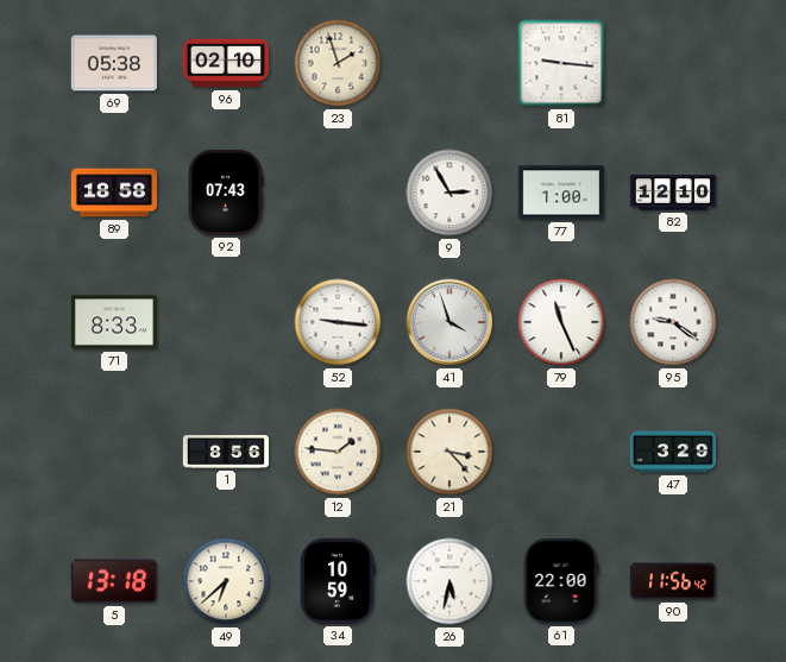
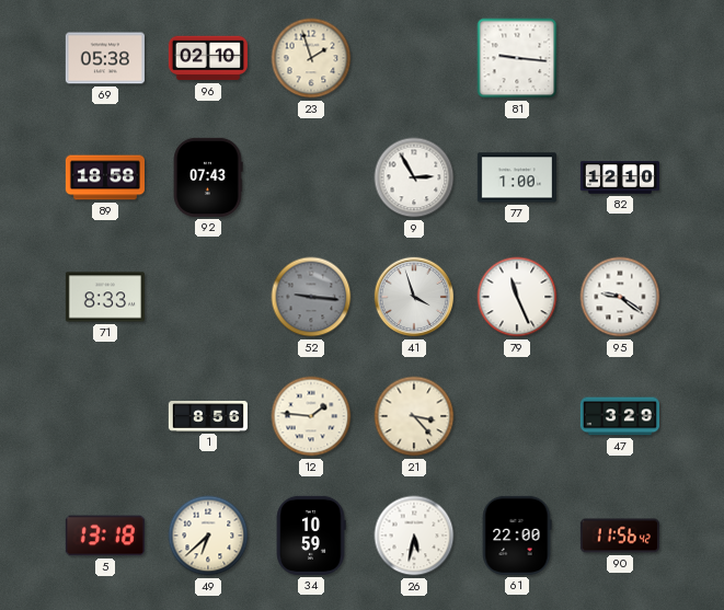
52 dial: white -> grey (311, 297)
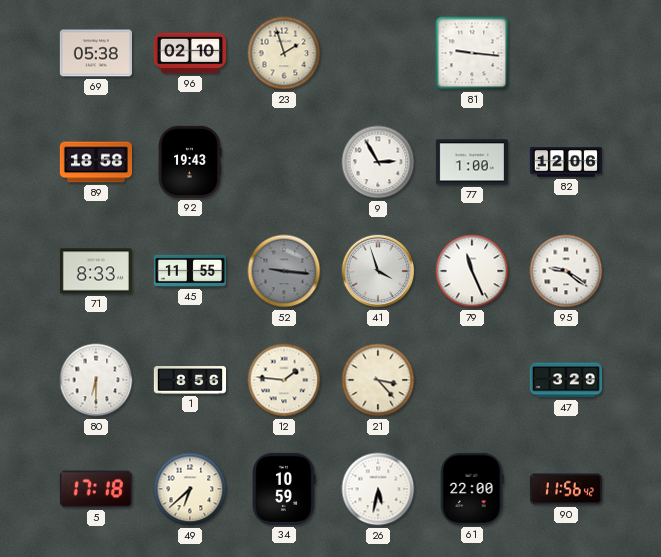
92: 07:43 -> 19:43 (190, 162)
82: 12:10 -> 12:06 (565, 162)
45: none -> 11:55 (190, 271)
80: none -> 6:30 (96, 380)
5: 13:18 -> 17:18 (96, 489)
